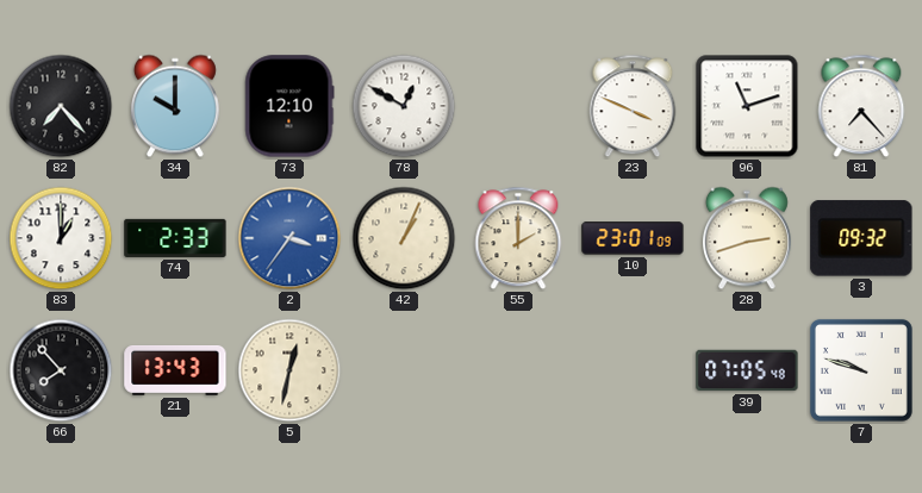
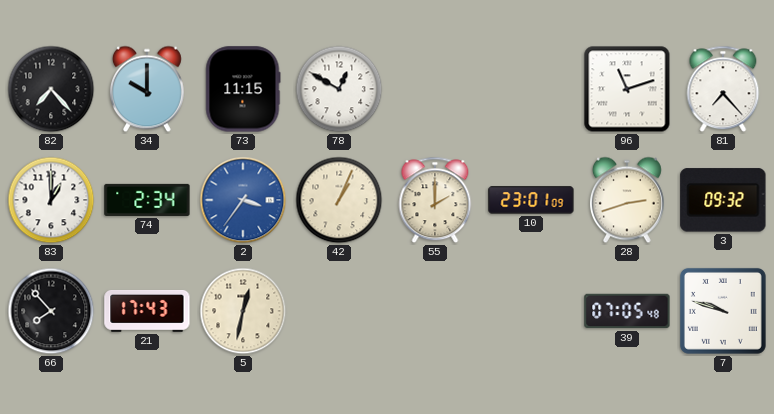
73: 12:10 -> 11:15 (243, 89)
23: 3:49 -> none (633, 106)
74: 2:33 -> 2:34 (147, 200)
21: 13:43 -> 17:43 (147, 311)
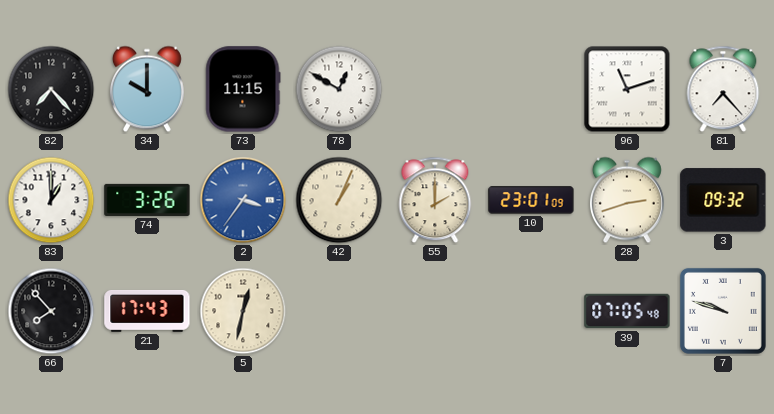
74: 2:34 -> 3:26 (147, 200)
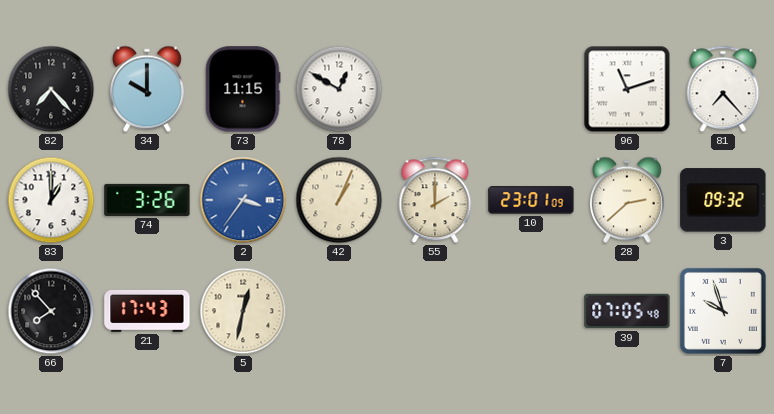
28: 2:42 -> 2:38 (627, 200)
7: 9:48 -> 9:57 (723, 311)
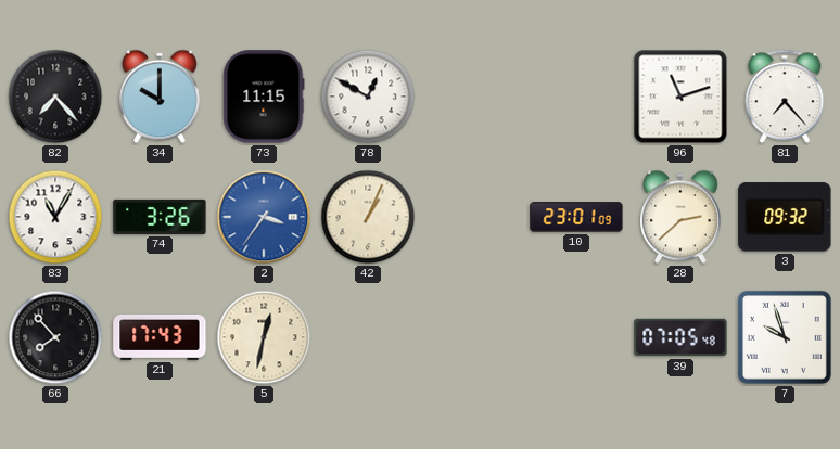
83: 1:00 -> 11:05 (55, 217)
55: 2:00 -> none (435, 200)
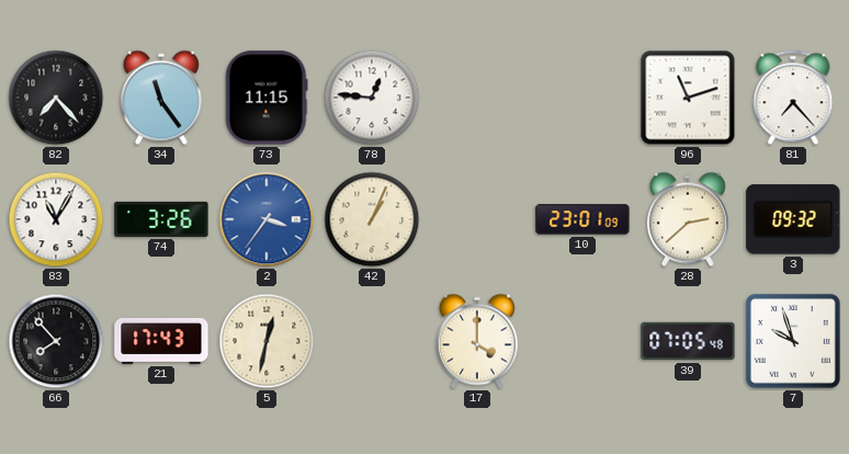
34: 10:00 -> 11:24 (161, 98)
78: 12:50 -> 12:46 (372, 98)
17: none -> 4:00 (477, 341)
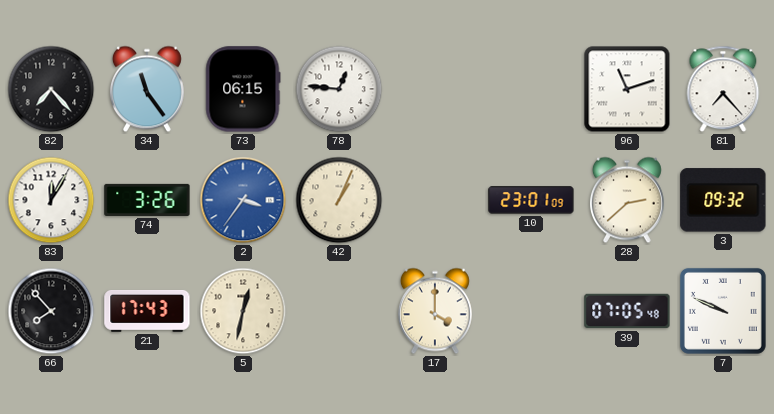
73: 11:15 -> 06:15 (243, 89)
83: 11:05 -> 12:05 (51, 200)
7: 9:57 -> 9:49 (723, 311)
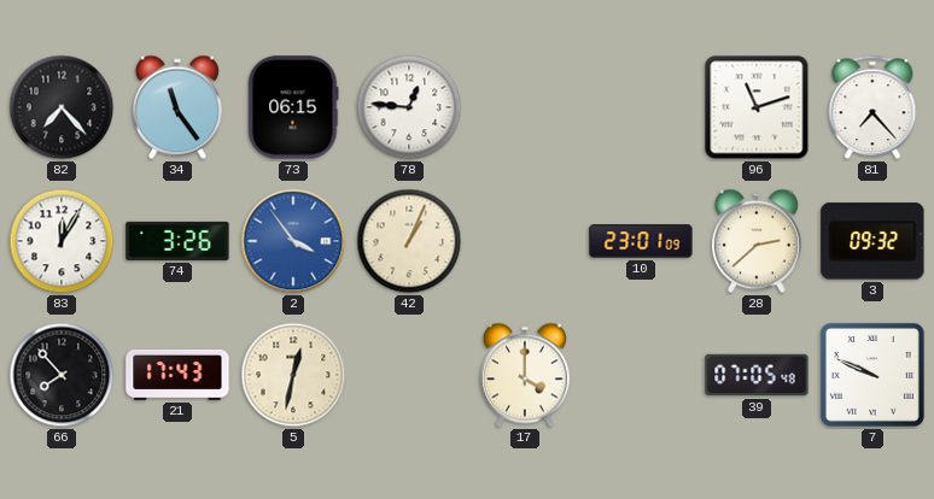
2: 3:36 -> 3:54 (293, 241)
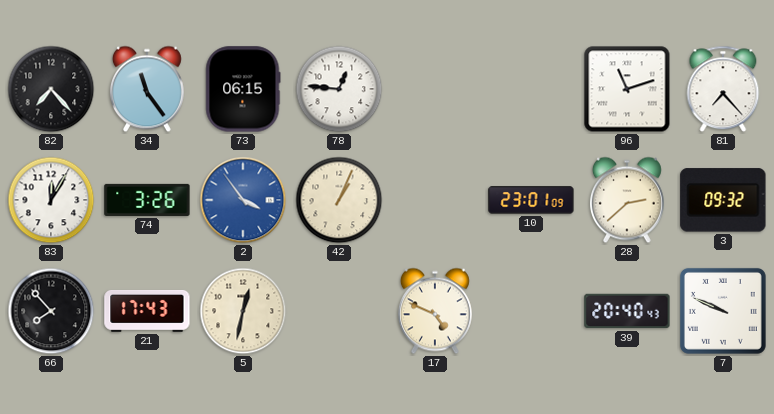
17: 4:00 -> 4:49 (435, 311)
39: 07:05 -> 20:40 (627, 311)
